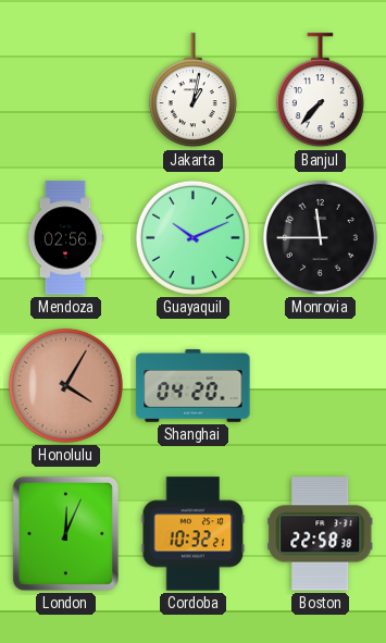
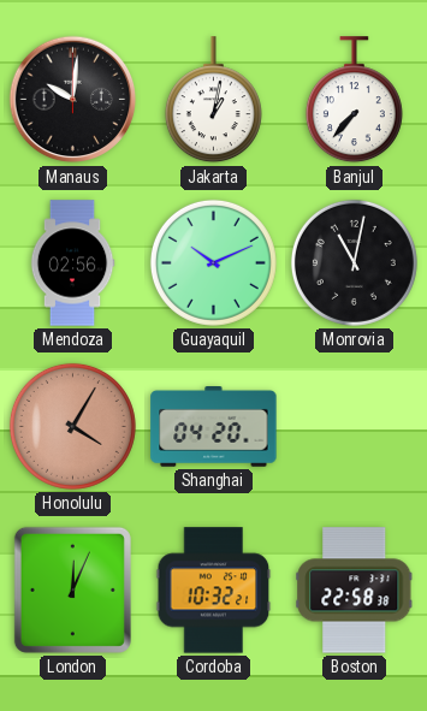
Manaus: none -> 10:01 (73, 100)
Monrovia: 11:45 -> 11:02 (354, 262)
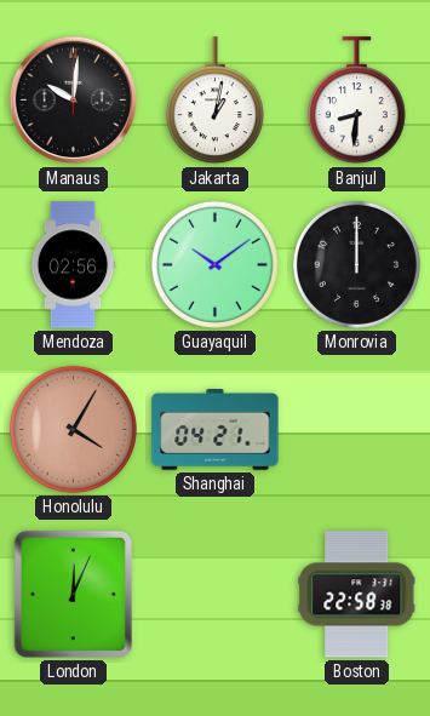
Banjul: 7:37 -> 8:31 (356, 101)
Guayaquil: 10:11 -> 10:09 (214, 264)
Monrovia: 11:02 -> 12:00 (356, 264)
Shanghai: 04:20 -> 04:21 (216, 430)
Cordoba: 10:32 -> none (214, 591)
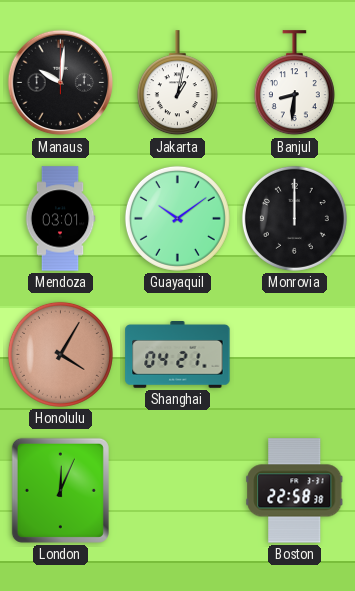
Mendoza: 02:56 -> 03:01 (60, 219)
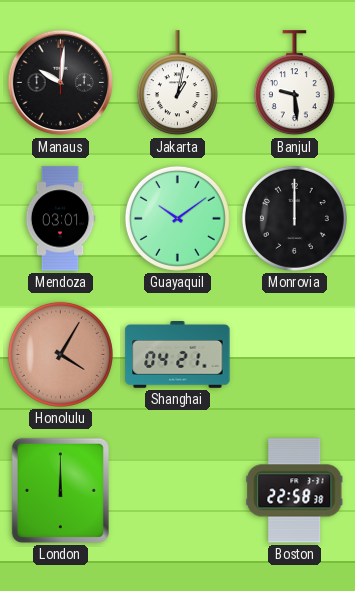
Banjul: 8:31 -> 9:29 (294, 83)
London: 12:04 -> 12:00 (60, 490)
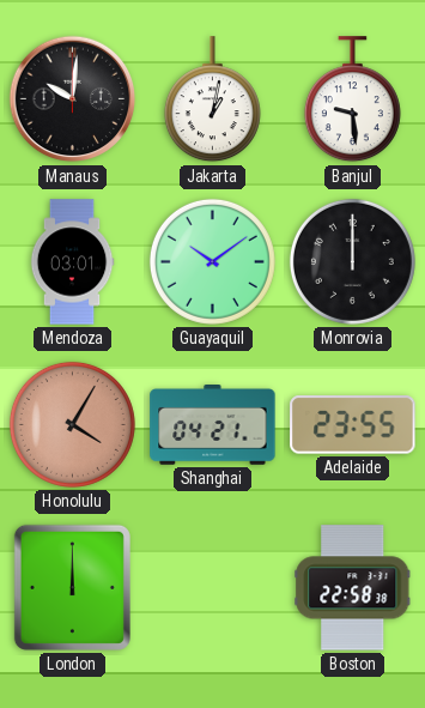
Adelaide: none -> 23:55 (353, 425)
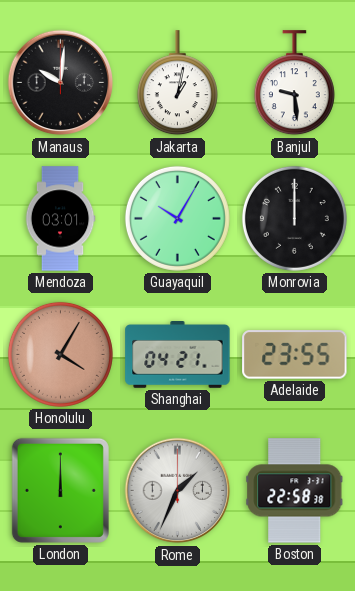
Guayaquil: 10:09 -> 10:05 (177, 218)
Rome: none -> 1:34 (178, 491)
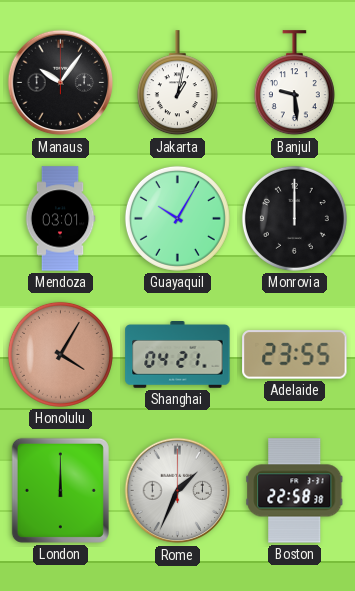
Manaus: 10:01 -> 10:06 (61, 83)
